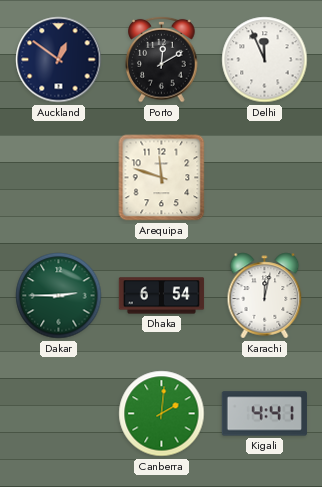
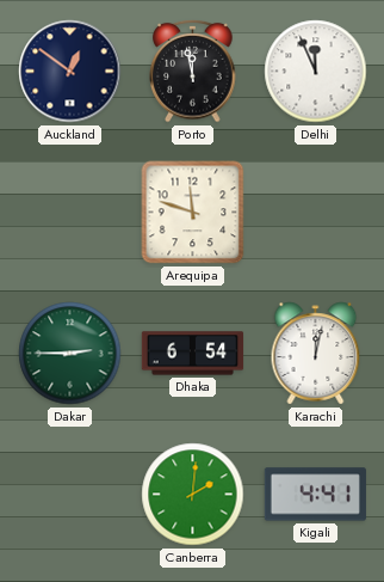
Porto: 12:10 -> 11:58 (193, 71)
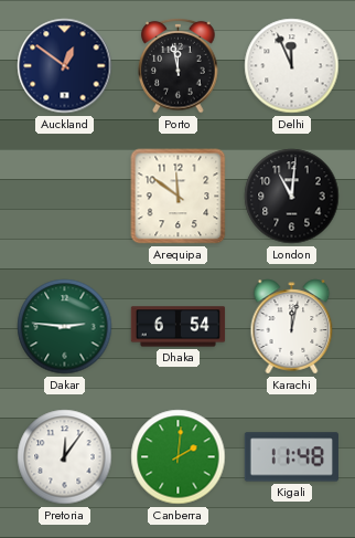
Arequipa: 11:48 -> 11:51 (179, 197)
London: none -> 11:01 (292, 197)
Dakar: 2:45 -> 2:46 (65, 327)
Pretoria: none -> 12:06 (65, 457)
Kigali: 4:41 -> 11:48 (291, 457)
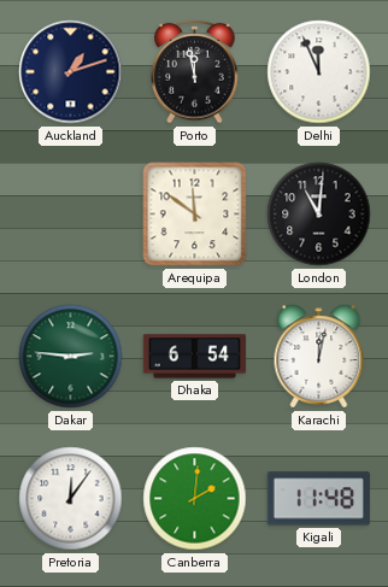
Auckland: 12:51 -> 1:12 (71, 72)
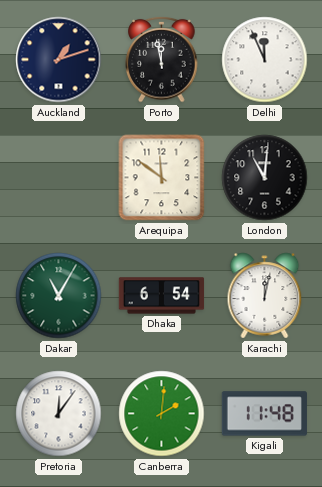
Dakar: 2:46 -> 11:05 (59, 296)
